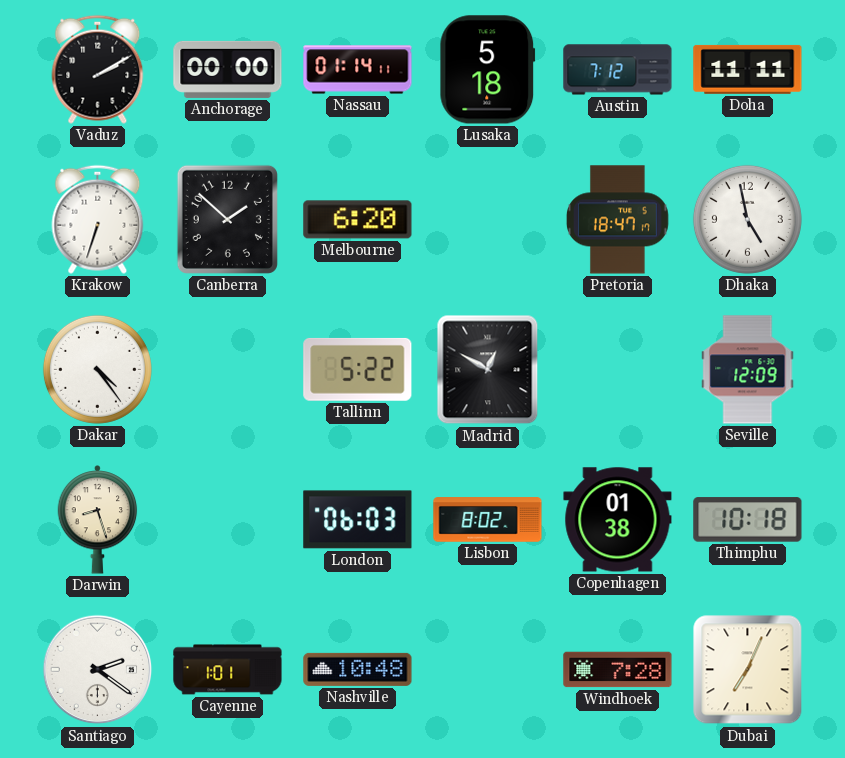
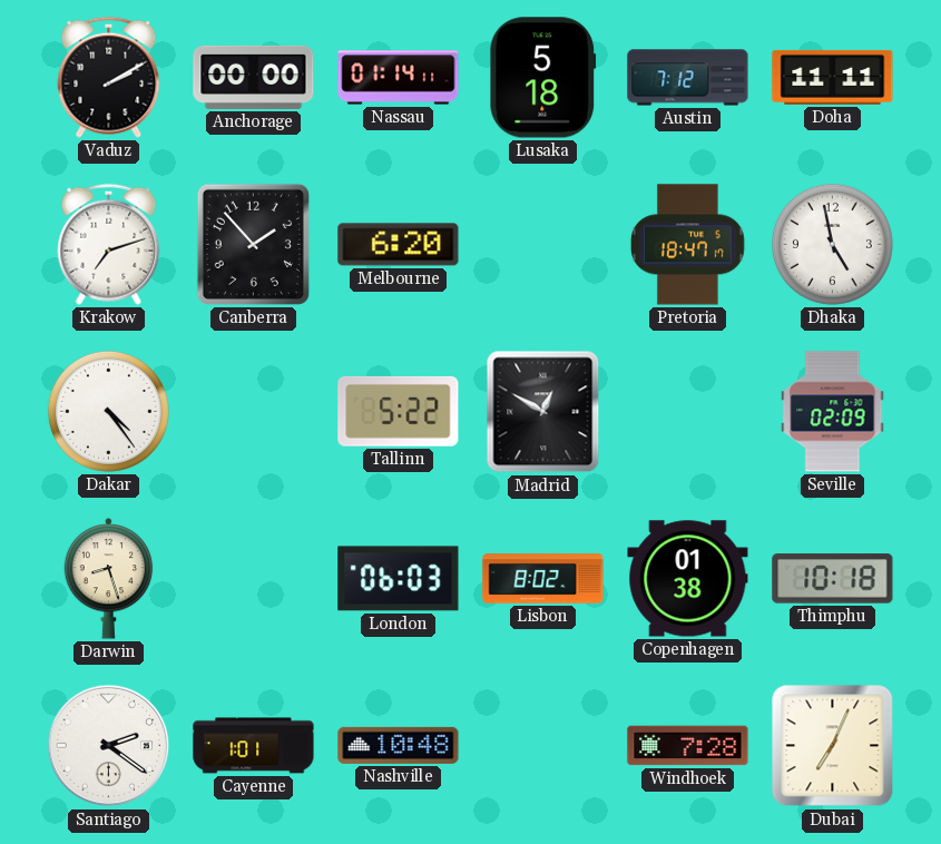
Krakow: 6:33 -> 7:12 (109, 244)
Canberra: 1:52 -> 1:53 (253, 244)
Seville: 12:09 -> 02:09 (833, 412)
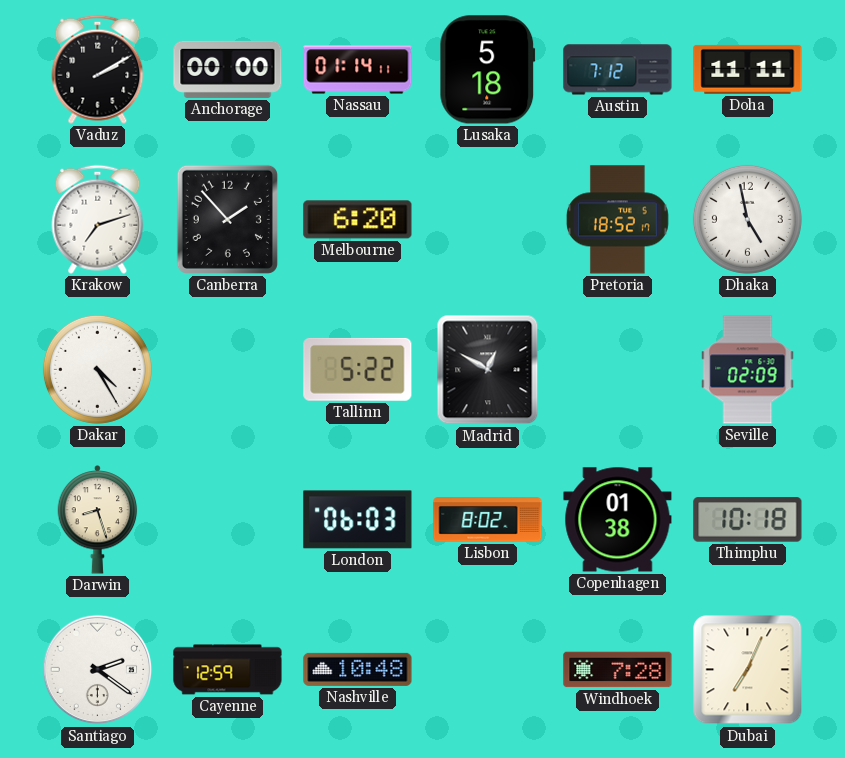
Pretoria: 18:47 -> 18:52 (617, 220)
Dakar: 4:24 -> 4:25 (97, 369)
Cayenne: 1:01 -> 12:59 (228, 670)
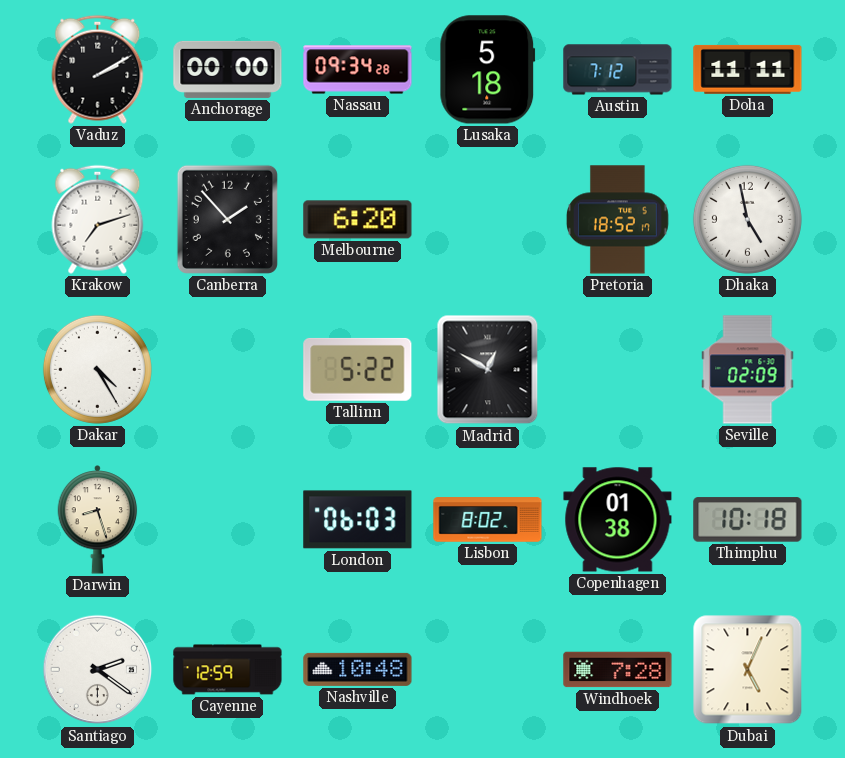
Nassau: 01:14 -> 09:34 (358, 70)
Dubai: 7:04 -> 5:04 (748, 670)
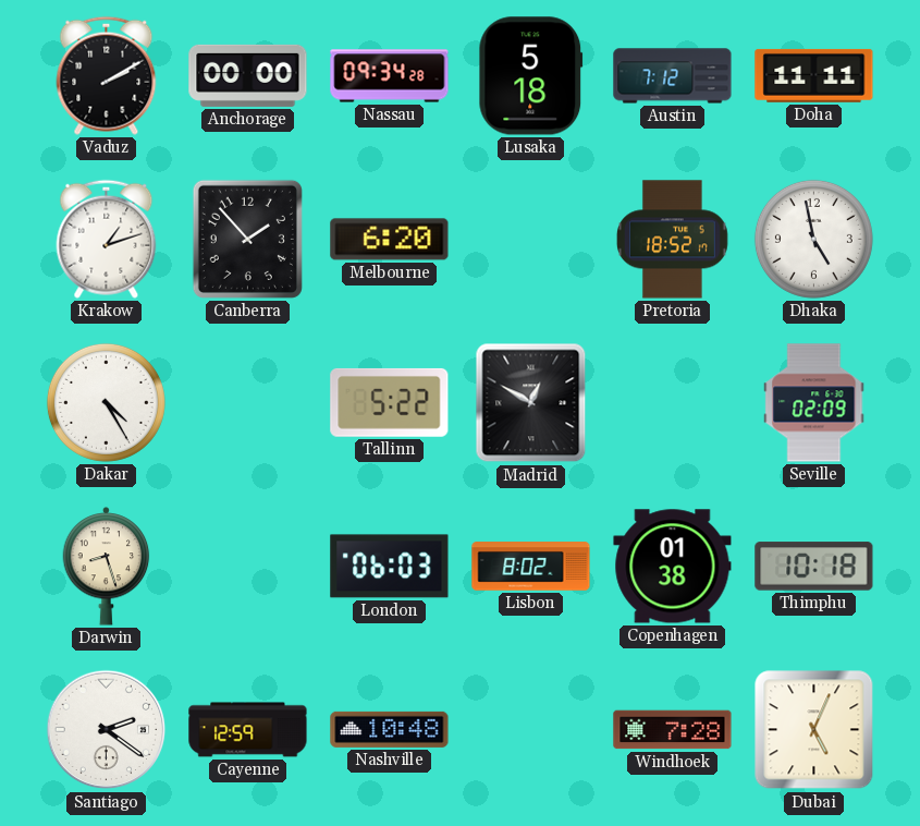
Krakow: 7:12 -> 1:12 (107, 239)
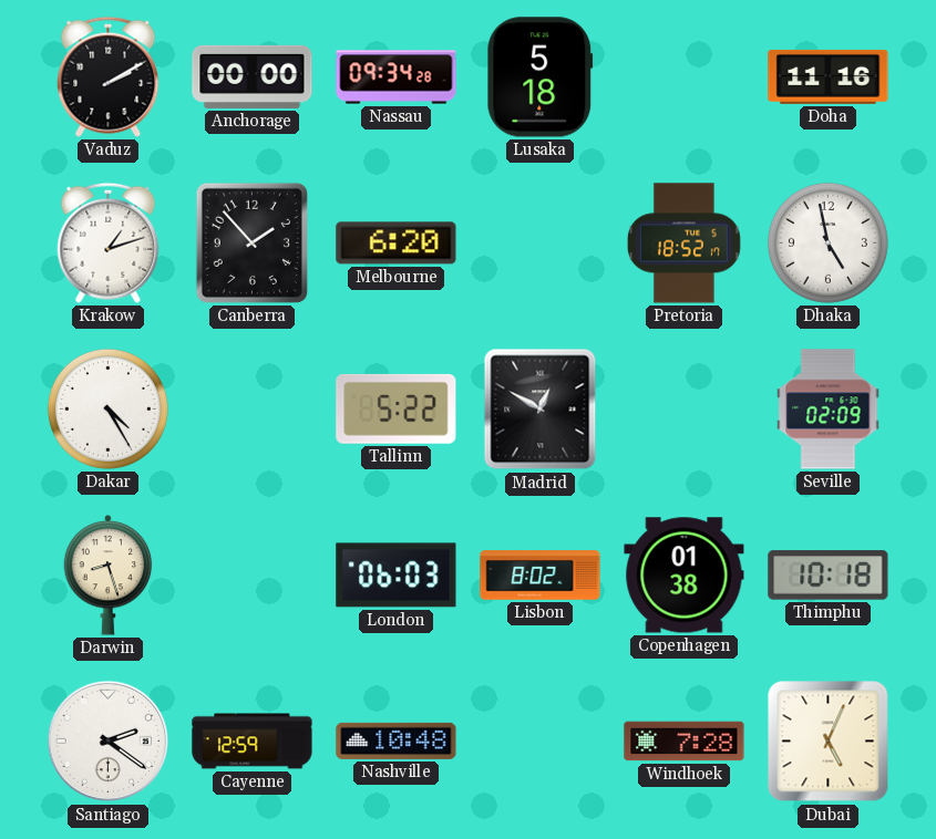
Austin: 7:12 -> none (673, 76)
Doha: 11:11 -> 11:16 (829, 76)
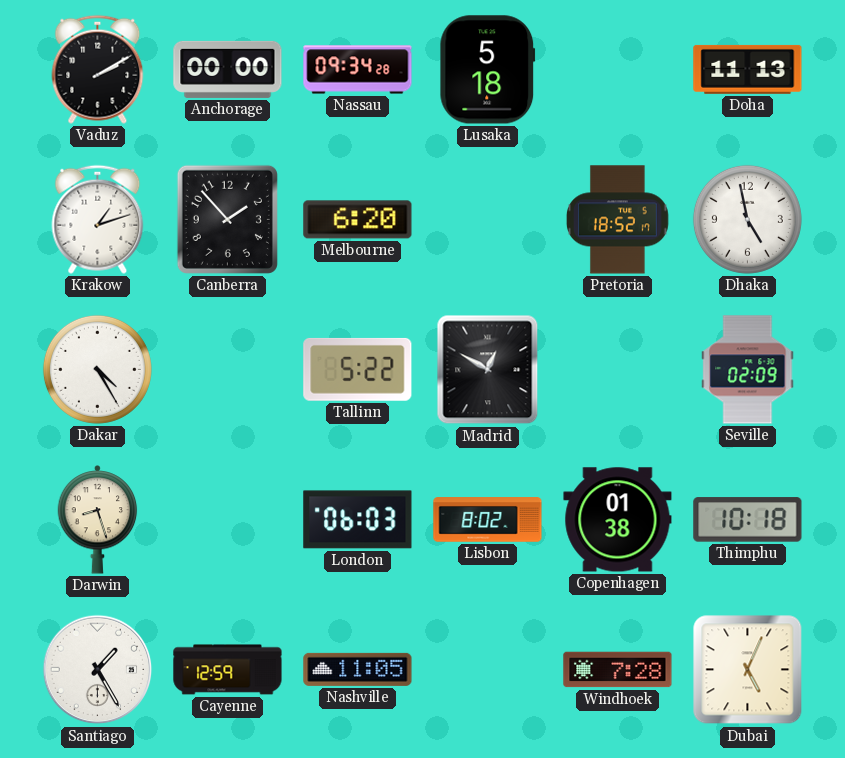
Doha: 11:16 -> 11:13 (748, 69)
Santiago: 2:21 -> 1:25 (98, 670)
Nashville: 10:48 -> 11:05 (358, 669)
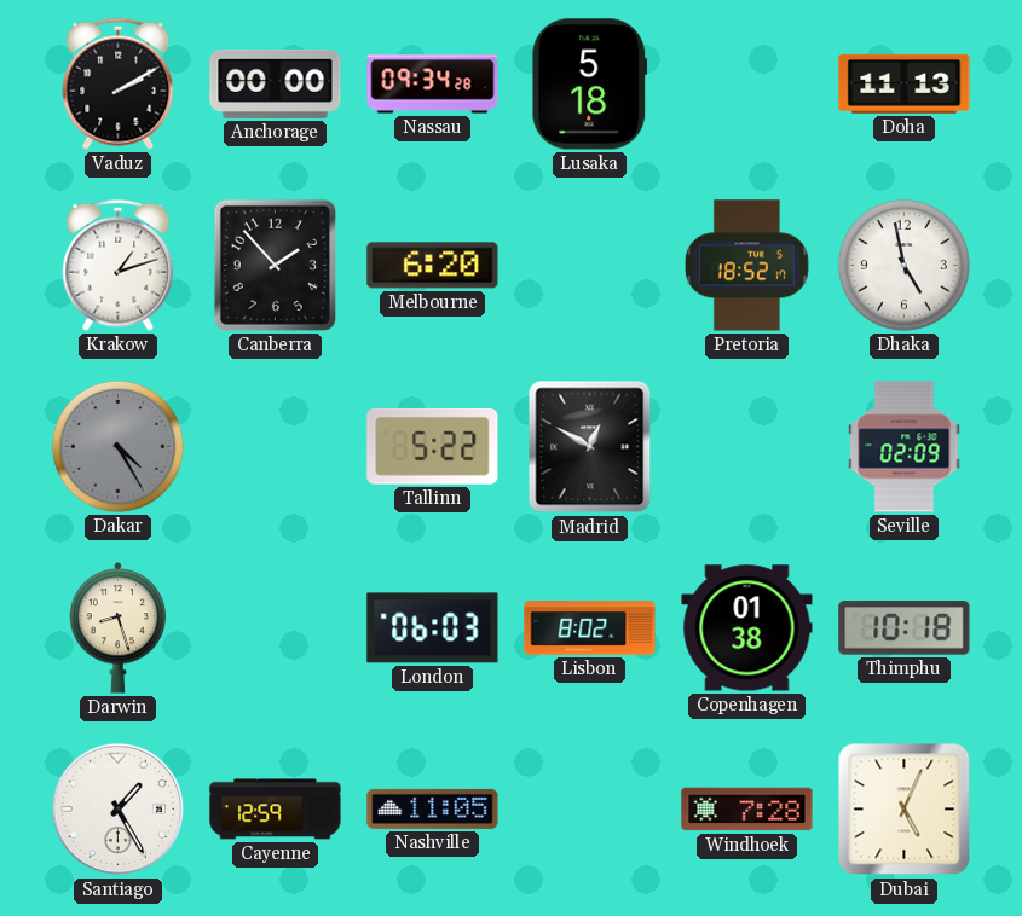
Dakar dial: white -> grey (117, 446)
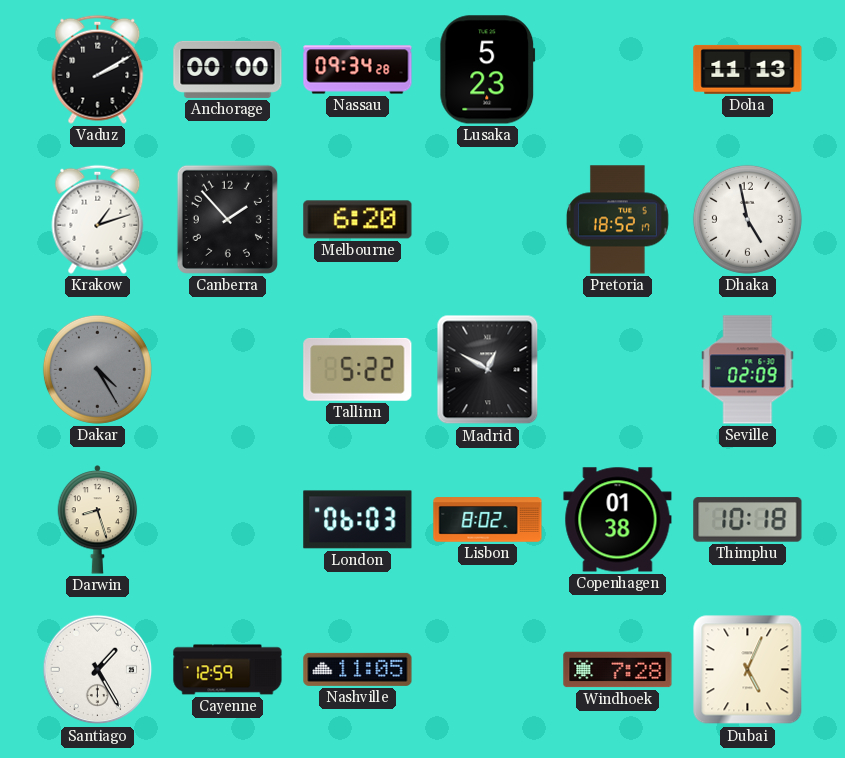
Lusaka: 5:18 -> 5:23 (488, 70)
